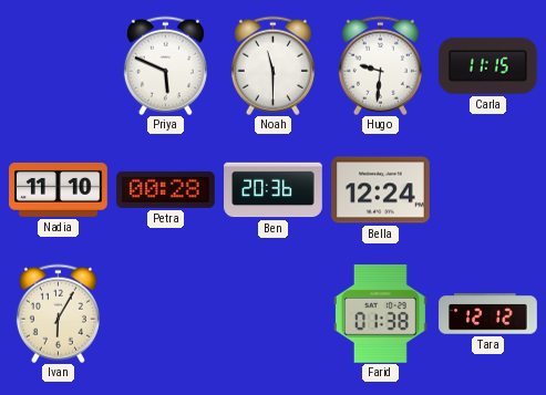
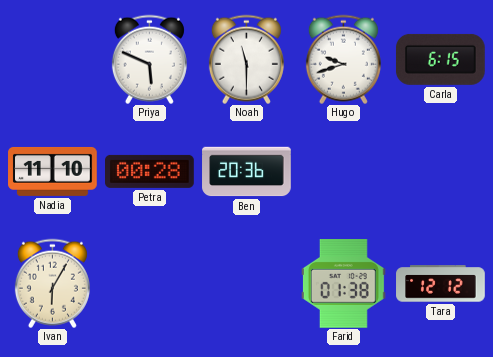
Hugo: 9:31 -> 9:42 (343, 59)
Carla: 11:15 -> 6:15 (441, 59)
Bella: 12:24 -> none (381, 190)
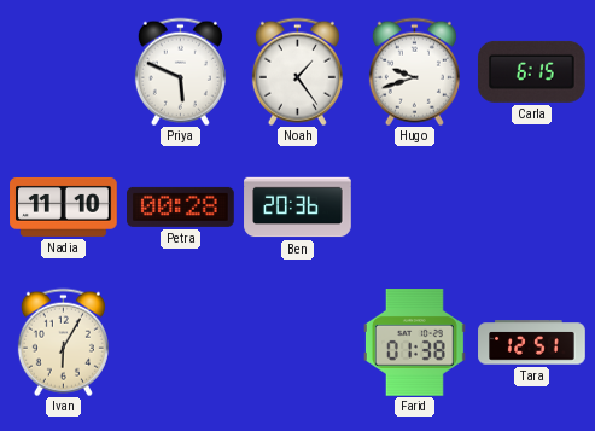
Noah: 11:30 -> 1:24 (297, 71)
Tara: 12:12 -> 12:51 (532, 343)
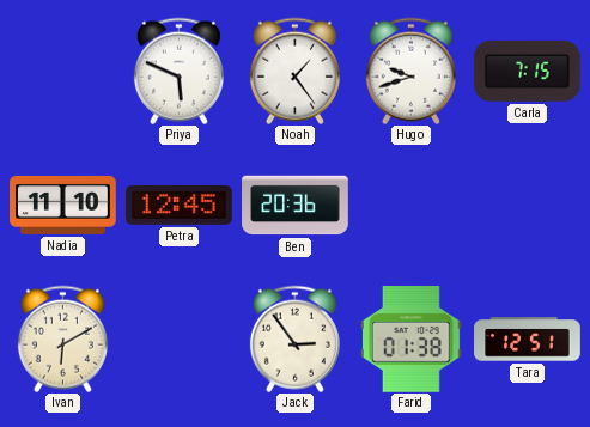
Carla: 6:15 -> 7:15 (528, 71)
Petra: 00:28 -> 12:45 (180, 205)
Ivan: 6:05 -> 6:10 (62, 338)
Jack: none -> 2:54 (294, 338)
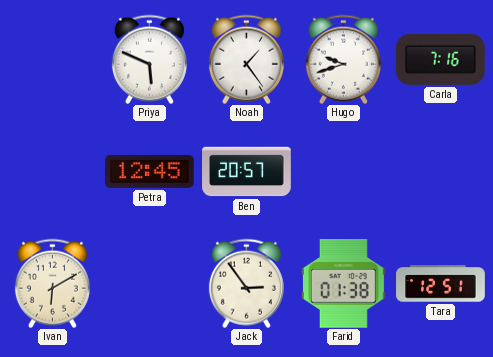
Carla: 7:15 -> 7:16 (441, 59)
Nadia: 11:10 -> none (63, 205)
Ben: 20:36 -> 20:57 (247, 172)
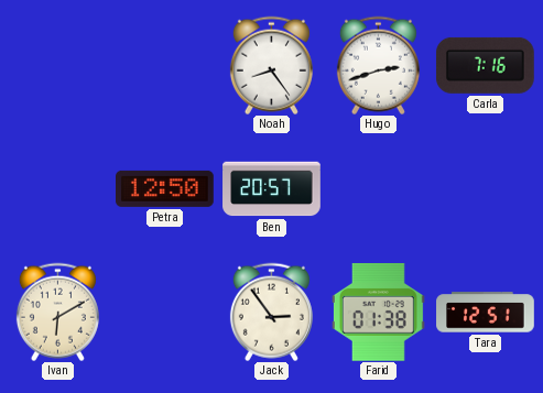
Priya: 5:49 -> none (149, 59)
Noah: 1:24 -> 8:24 (271, 65)
Hugo: 9:42 -> 2:42 (378, 65)
Petra: 12:45 -> 12:50 (165, 188)
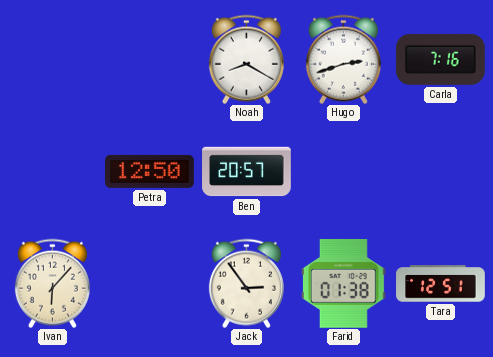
Noah: 8:24 -> 8:20 (246, 59)
Ivan: 6:10 -> 6:07 (52, 283)
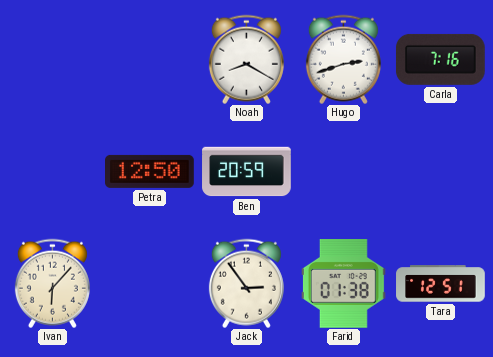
Ben: 20:57 -> 20:59 (247, 172)
